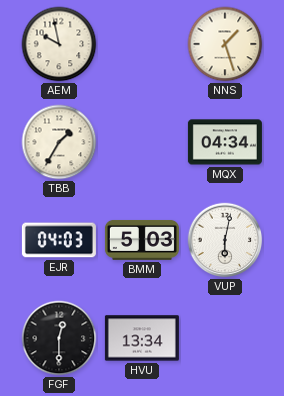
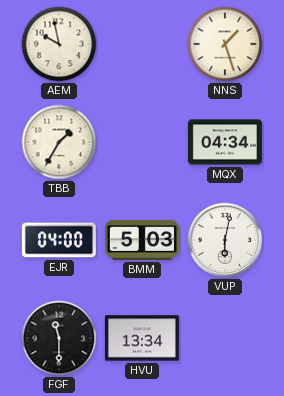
EJR: 04:03 -> 04:00 (59, 240)
FGF: 12:30 -> 11:30 (59, 338)
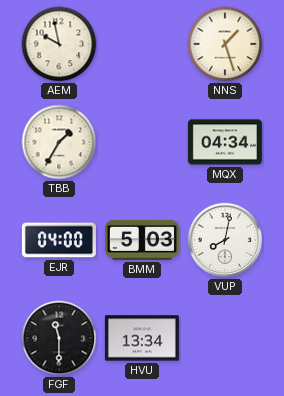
VUP: 6:02 -> 8:02 (225, 240)
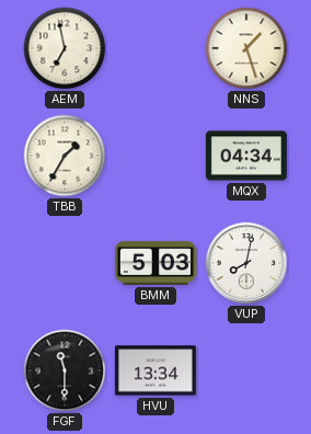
AEM: 9:58 -> 6:58 (65, 48)
EJR: 04:00 -> none (59, 240)
